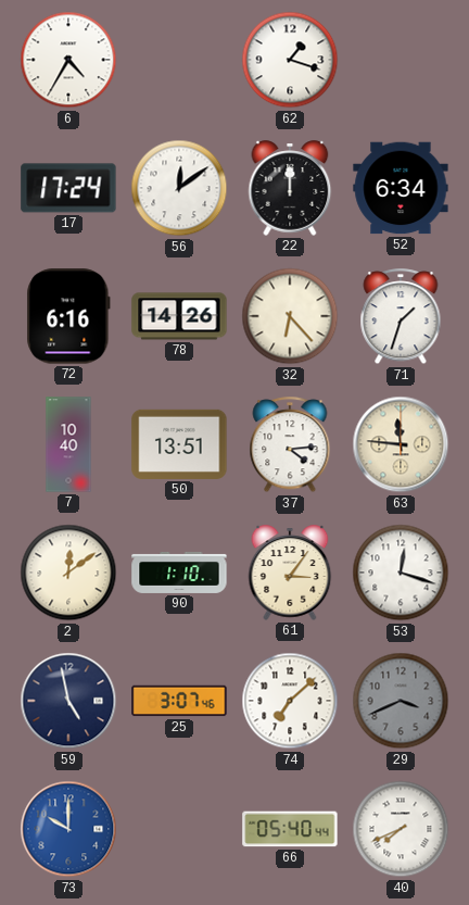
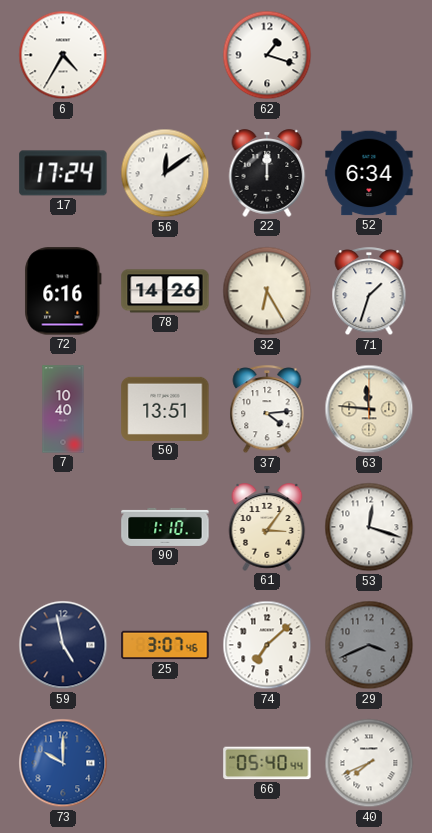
32: 6:23 -> 6:25 (267, 291)
2: 12:09 -> none (68, 573)
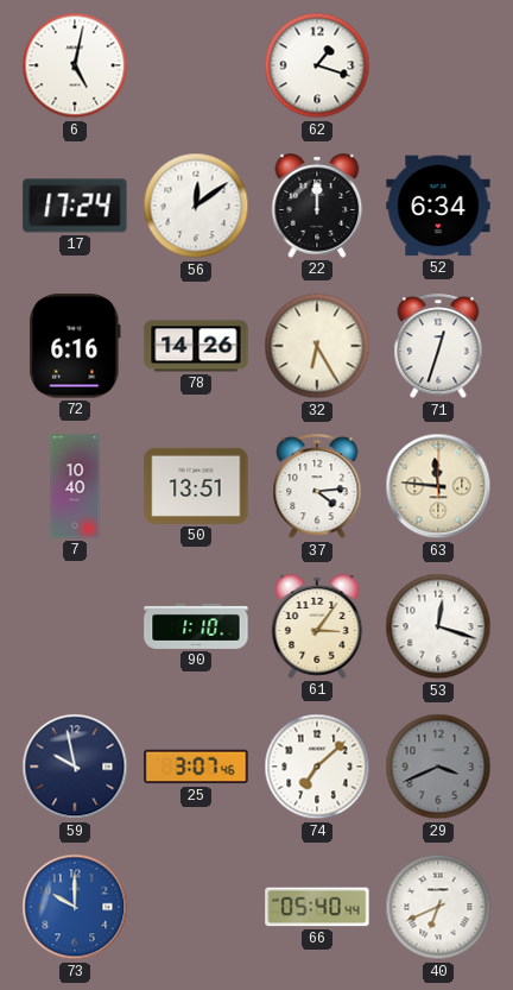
6: 4:35 -> 5:02 (75, 65)
71: 1:33 -> 12:33 (438, 347)
59: 4:58 -> 9:58 (75, 767)
40: 7:41 -> 6:41 (438, 907)
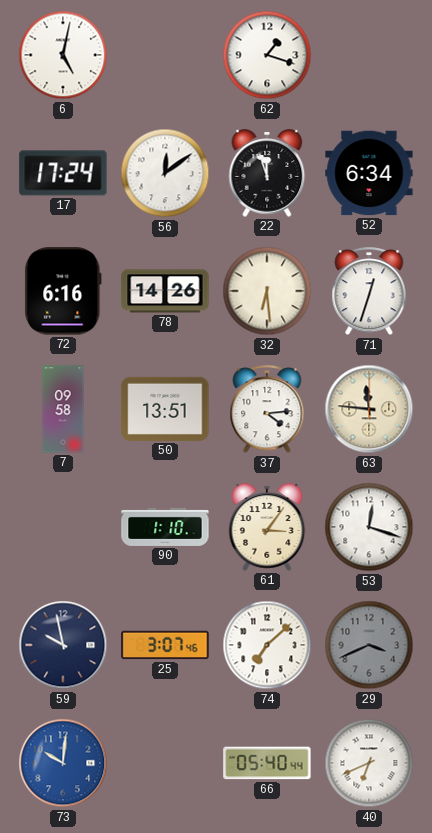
22: 12:00 -> 11:57 (267, 173)
32: 6:25 -> 6:29 (267, 291)
7: 10:40 -> 09:58 (63, 409)
73: 10:00 -> 10:01 (63, 763)
